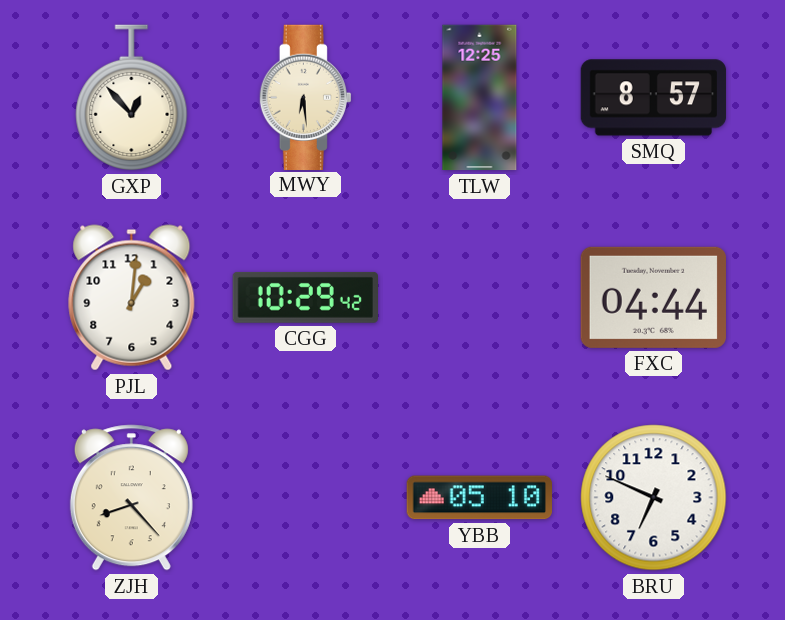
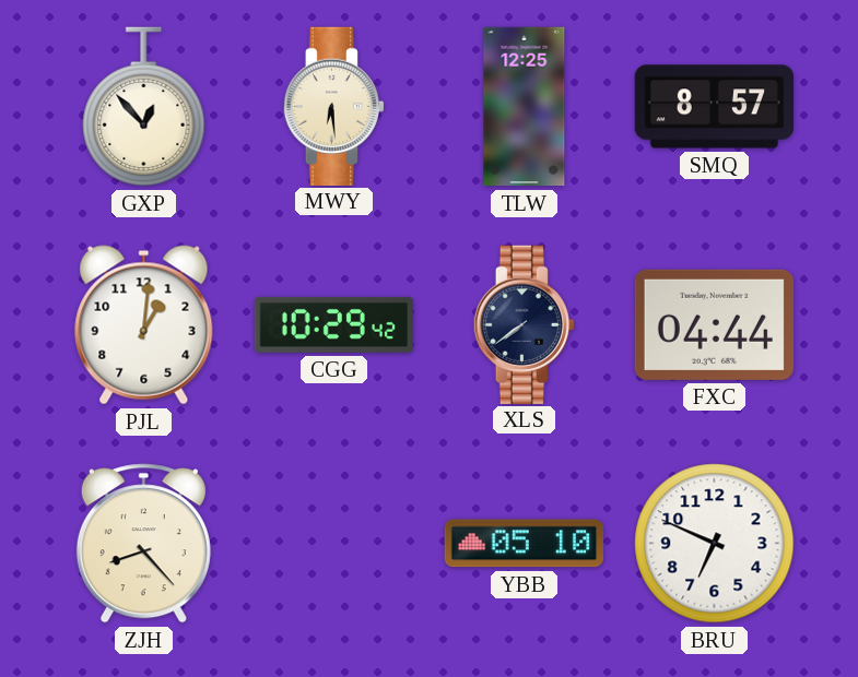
XLS: none -> 7:39 (524, 324)
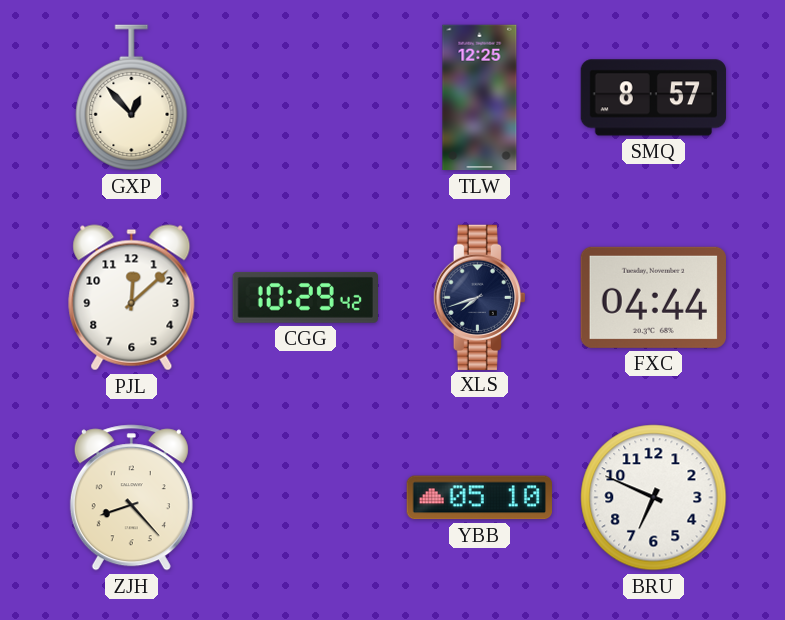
MWY: 6:29 -> none (333, 106)
PJL: 1:01 -> 12:08 (132, 298)
XLS: 7:39 -> 7:42 (479, 297)
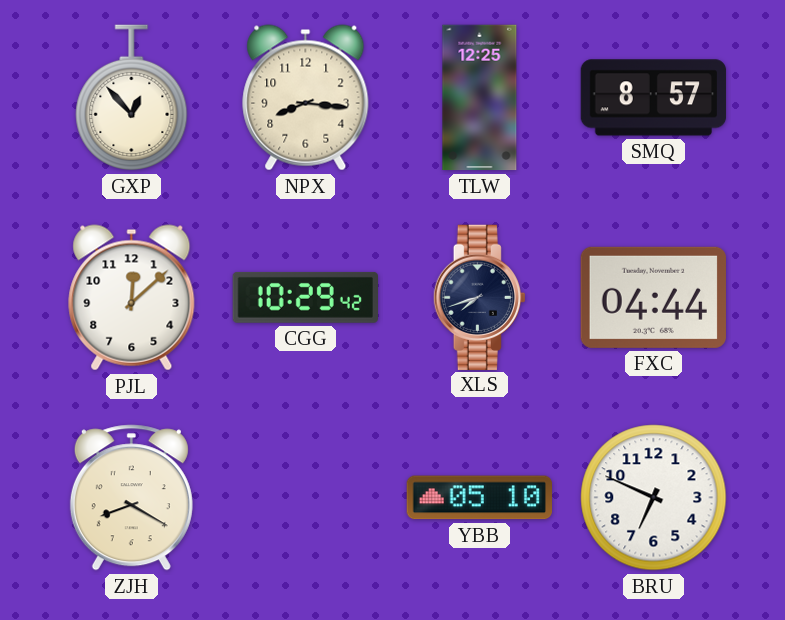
NPX: none -> 8:16 (306, 98)
ZJH: 8:23 -> 8:20 (131, 498)
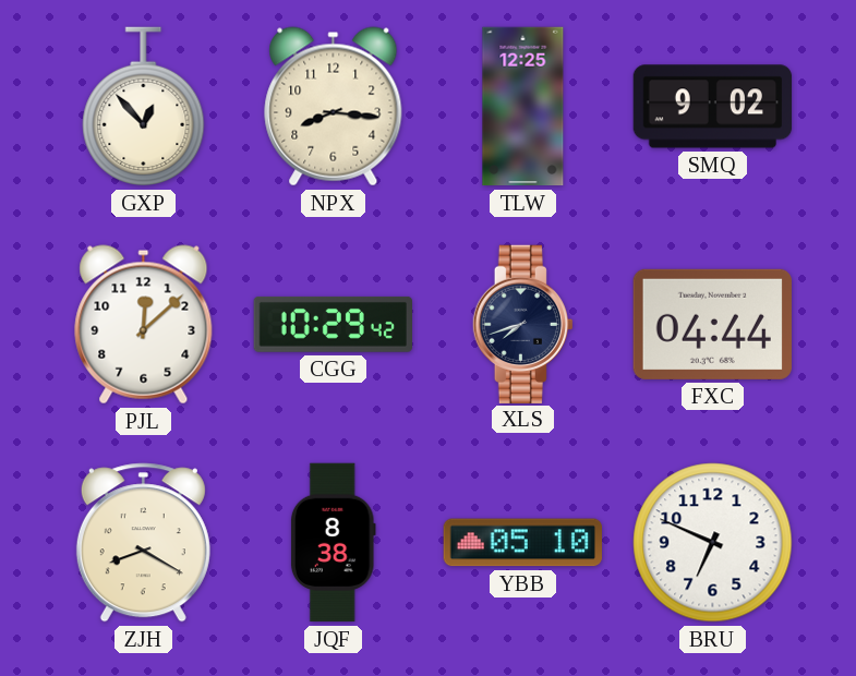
SMQ: 8:57 -> 9:02 (713, 107)
JQF: none -> 8:38 (333, 543)
